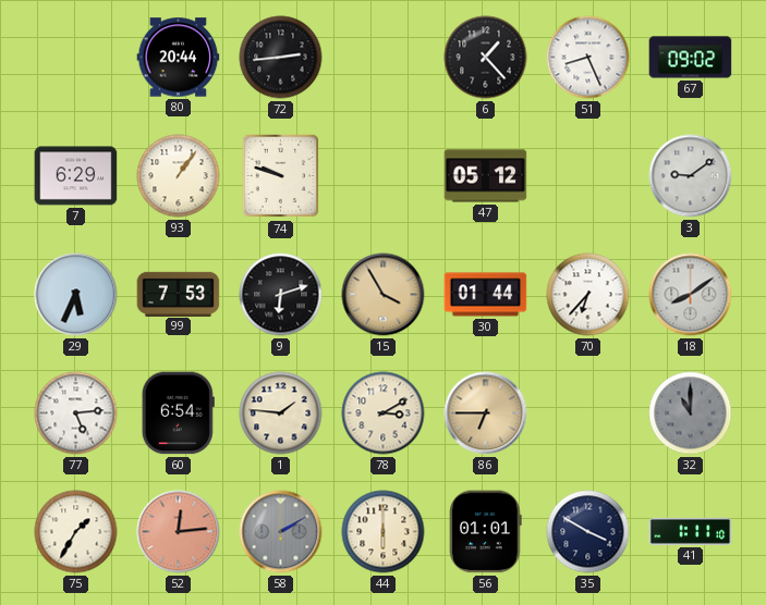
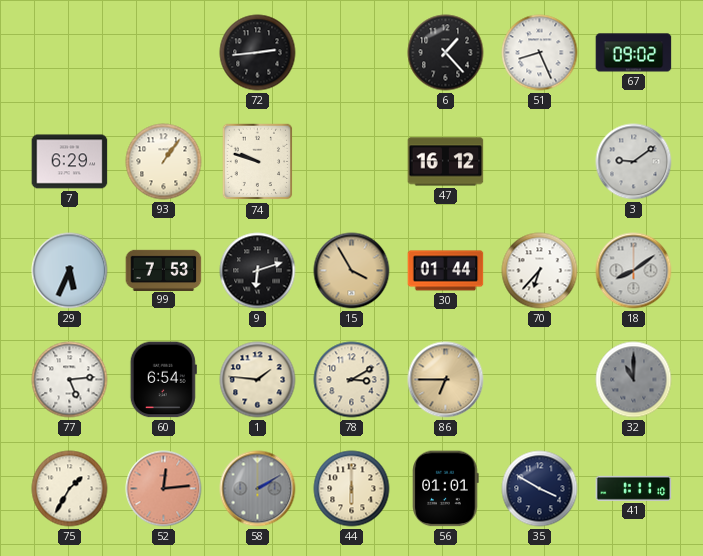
80: 20:44 -> none (179, 58)
47: 05:12 -> 16:12 (446, 162)
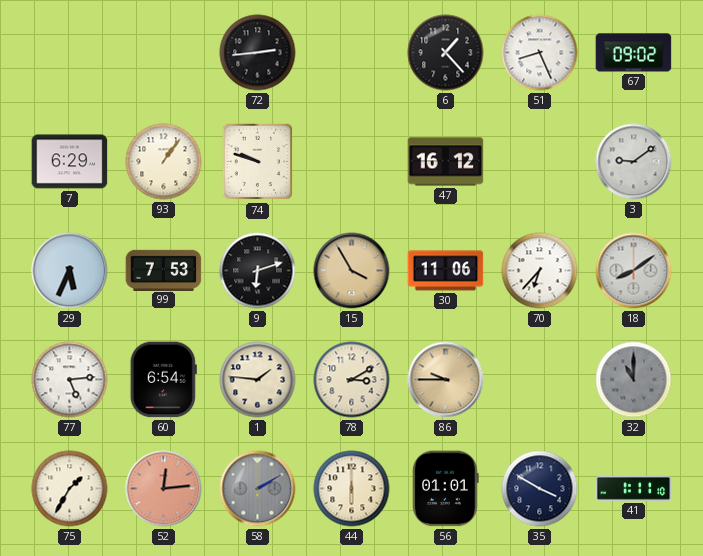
30: 01:44 -> 11:06 (446, 271)
86: 6:45 -> 9:45 (446, 380)
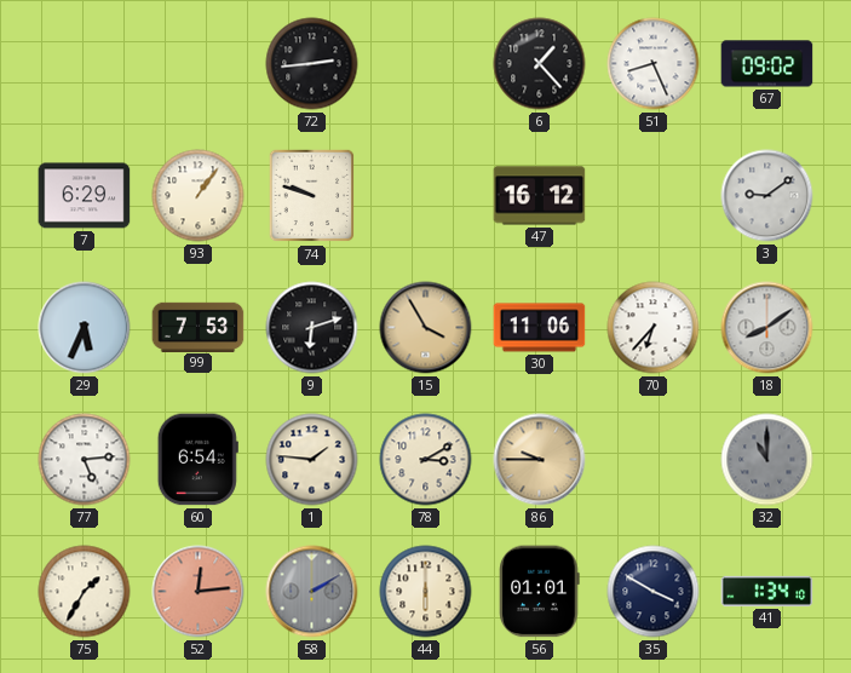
41: 1:11 -> 1:34 (767, 591)
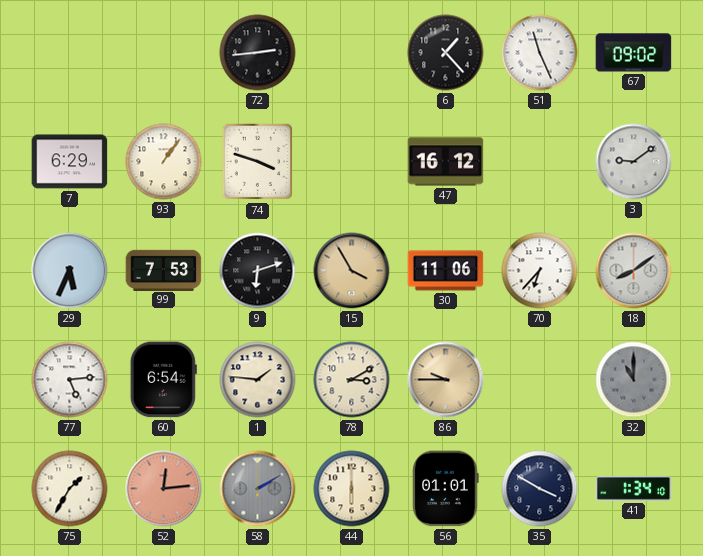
51: 8:26 -> 11:26 (540, 53)
74: 9:48 -> 3:48 (258, 162)
